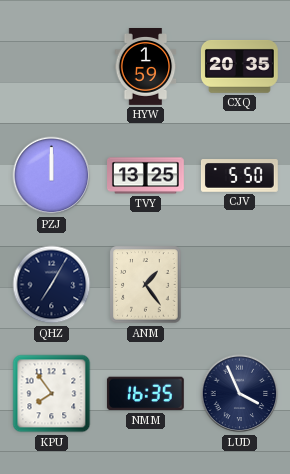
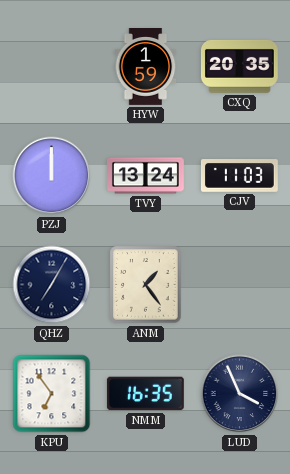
TVY: 13:25 -> 13:24 (146, 176)
CJV: 5:50 -> 11:03 (239, 176)
KPU: 7:54 -> 6:54 (52, 394)
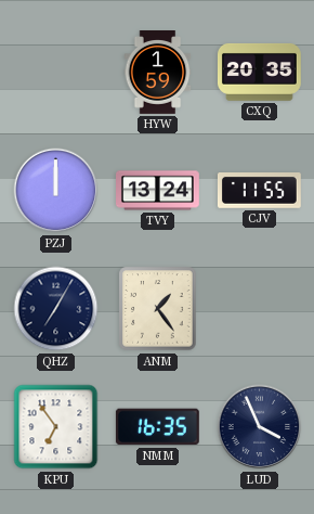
CJV: 11:03 -> 11:55 (259, 191)
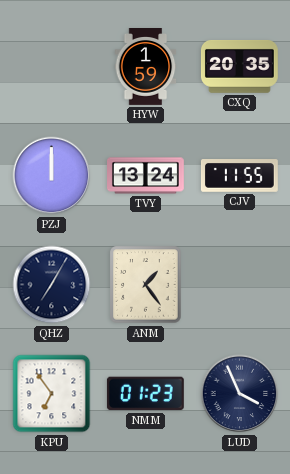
NMM: 16:35 -> 01:23 (145, 394)
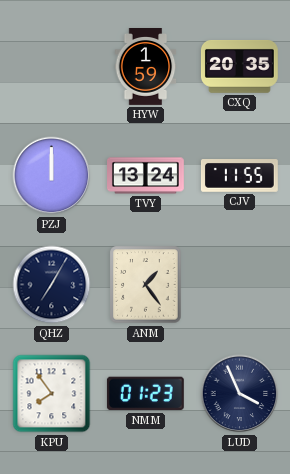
KPU: 6:54 -> 7:54 (52, 394)
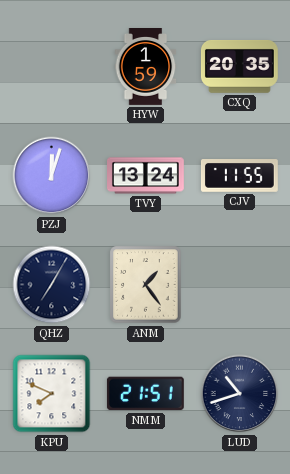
PZJ: 12:00 -> 12:03 (52, 176)
KPU: 7:54 -> 7:49 (52, 394)
NMM: 01:23 -> 21:51 (145, 394)
LUD: 3:56 -> 10:42 (240, 394)
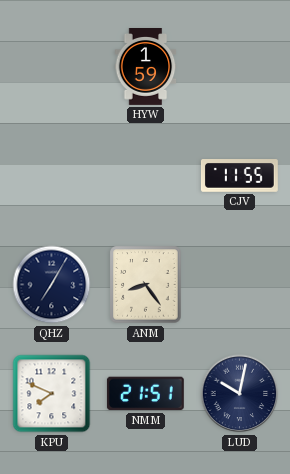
CXQ: 20:35 -> none (239, 66)
PZJ: 12:03 -> none (52, 176)
TVY: 13:24 -> none (146, 176)
ANM: 1:24 -> 8:24 (146, 285)
LUD: 10:42 -> 10:02 (240, 394)
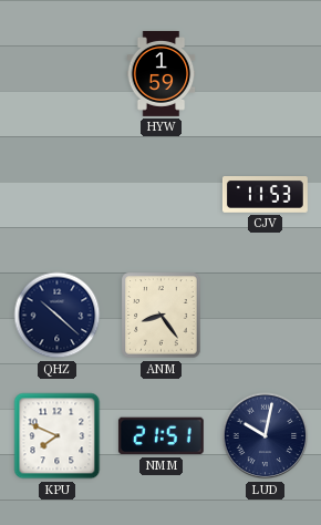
CJV: 11:55 -> 11:53 (265, 195)
QHZ: 7:05 -> 10:22 (58, 316)
